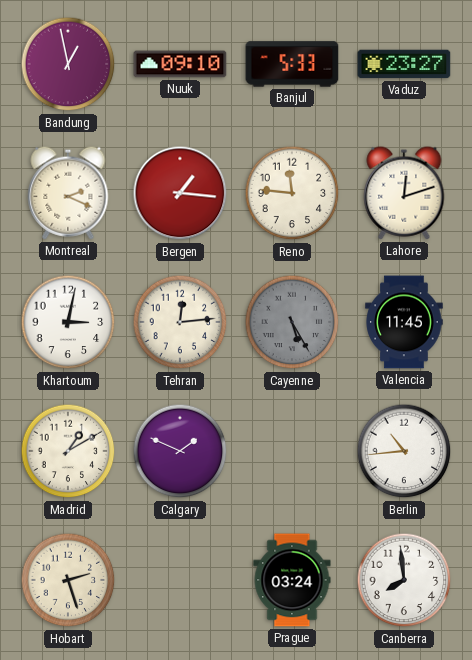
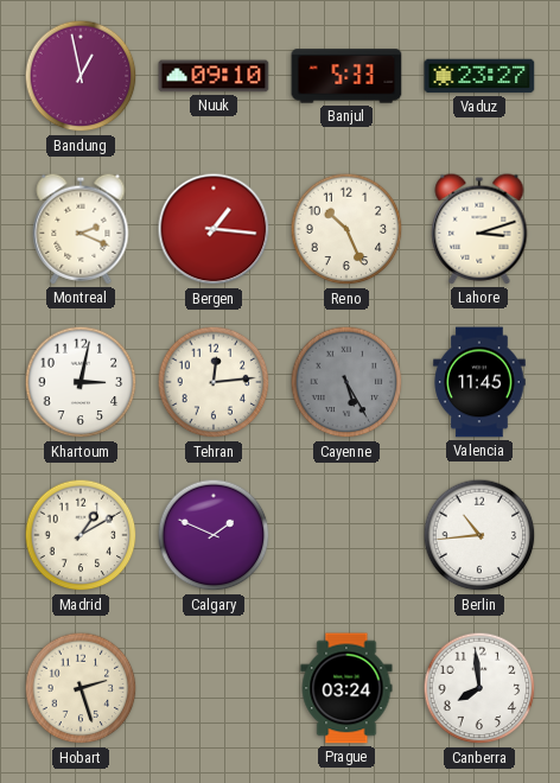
Reno: 11:46 -> 10:26 (346, 229)
Lahore: 12:12 -> 3:12 (479, 229)
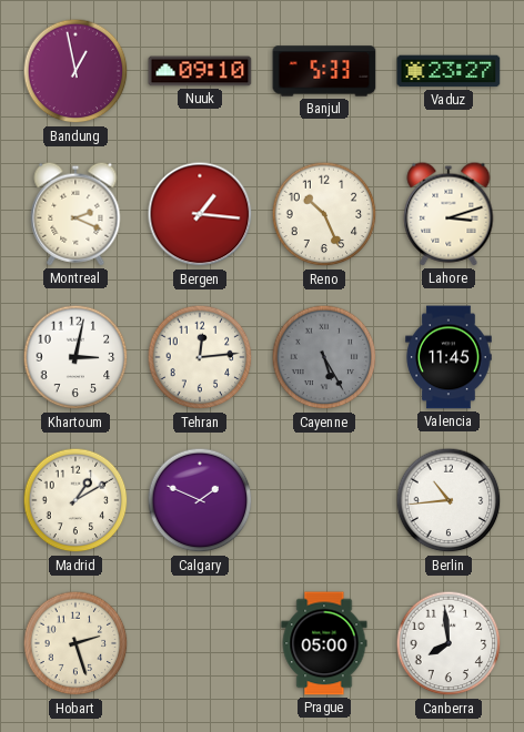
Prague: 03:24 -> 05:00 (324, 643)
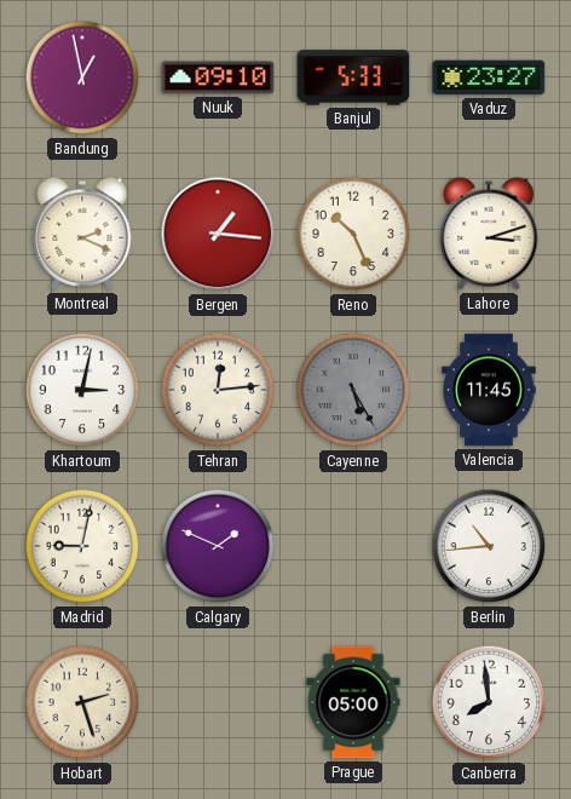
Madrid: 1:10 -> 9:02 (82, 546)
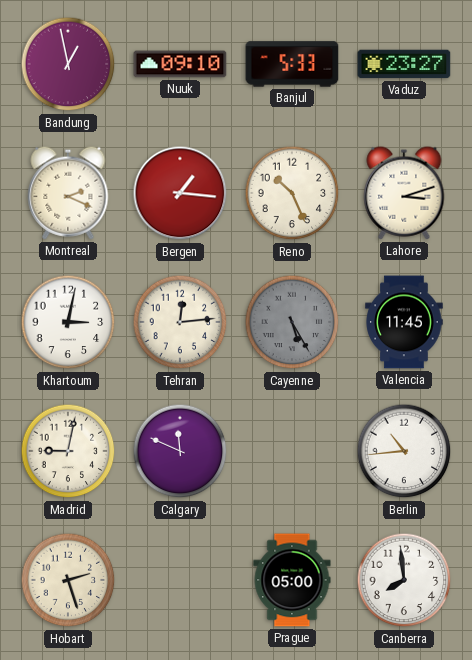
Calgary: 1:49 -> 11:49 (180, 451)
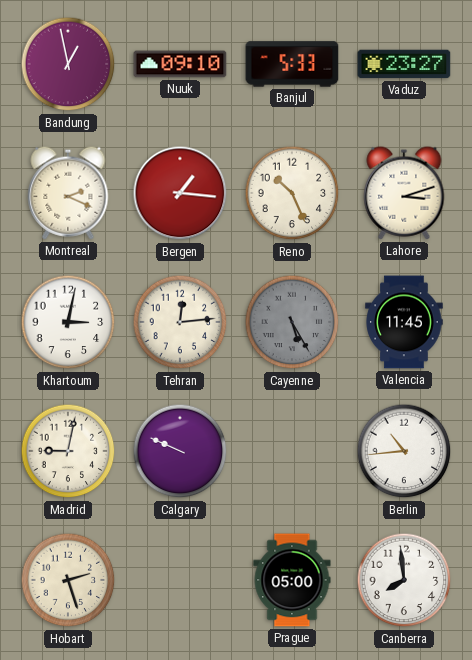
Calgary: 11:49 -> 9:49 (180, 451)
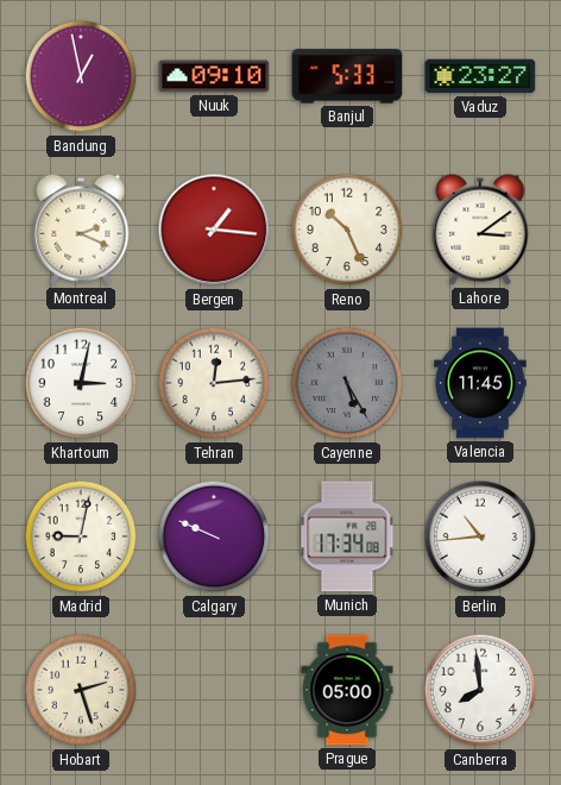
Lahore: 3:12 -> 3:09 (480, 230)
Munich: none -> 17:34 (347, 536)
